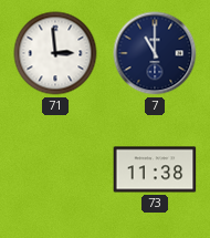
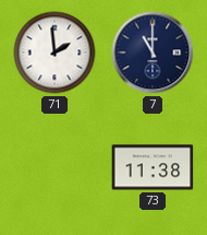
71: 2:59 -> 1:59 (54, 52)
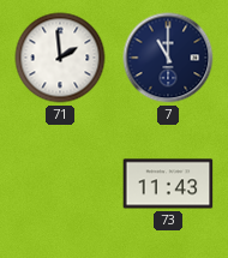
73: 11:38 -> 11:43 (168, 184)
